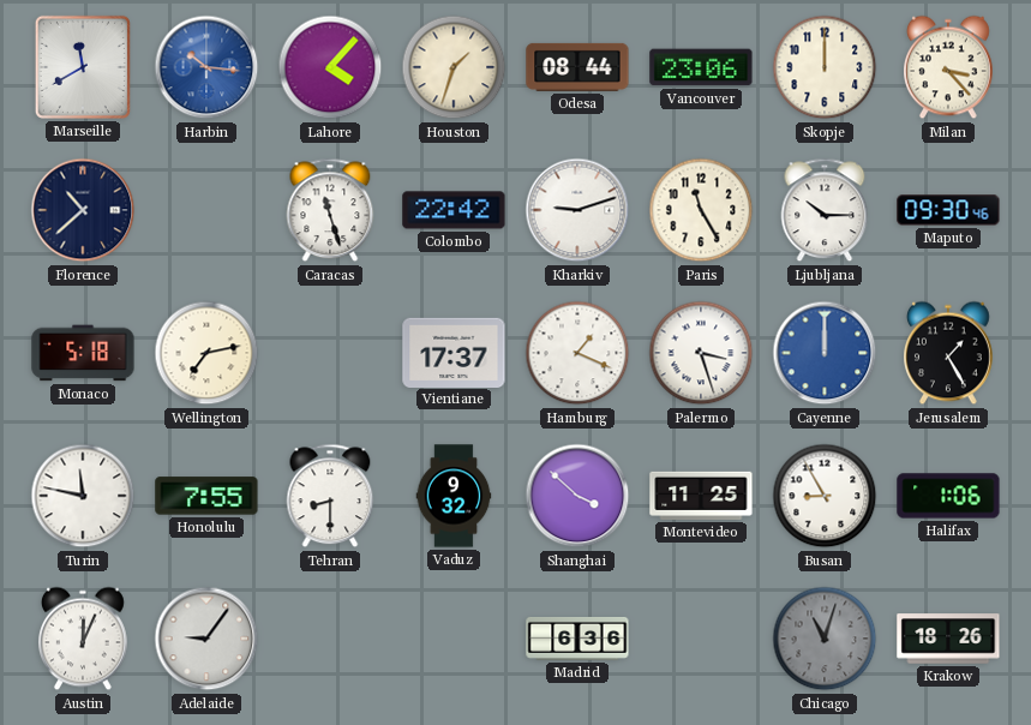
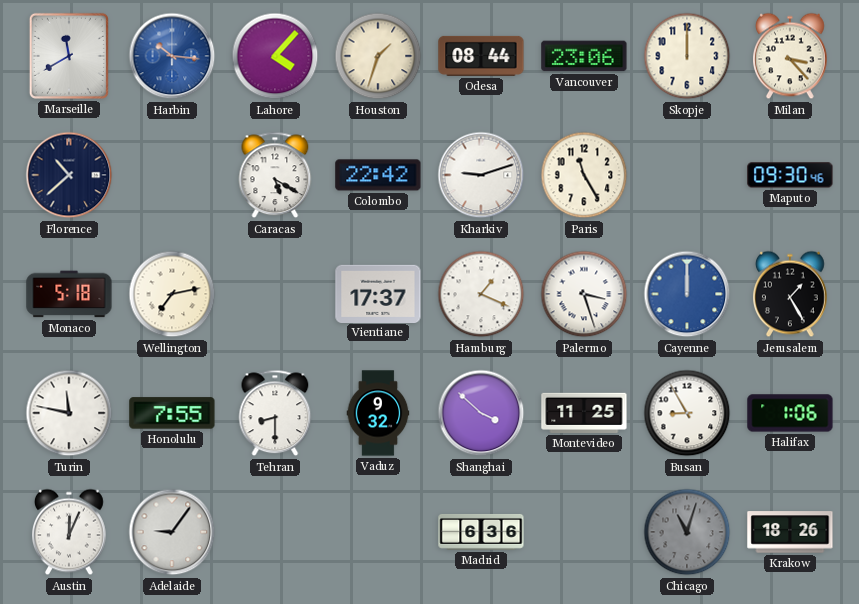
Caracas: 11:27 -> 5:20 (275, 175)
Ljubljana: 10:15 -> none (825, 210)
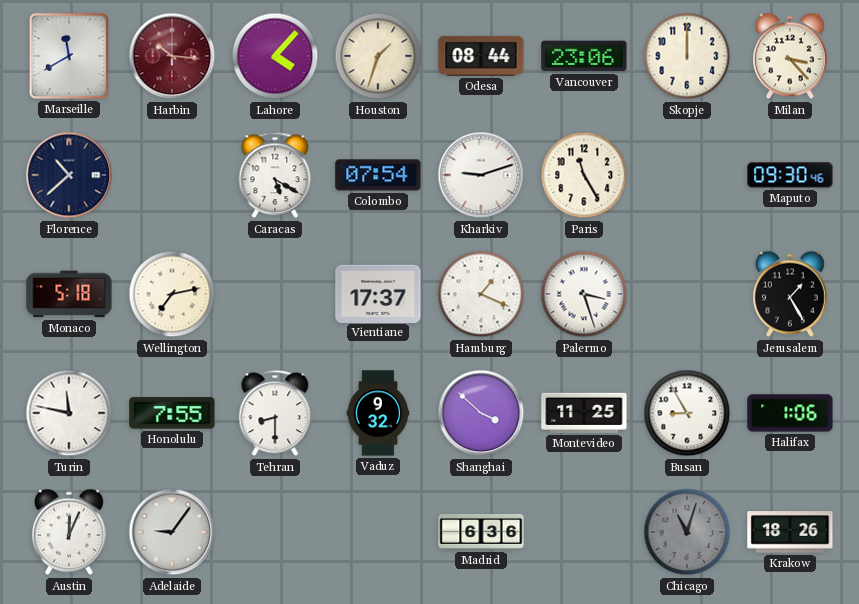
Harbin dial: blue -> burgundy (172, 56)
Colombo: 22:42 -> 07:54 (378, 175)
Cayenne: 12:00 -> none (687, 294)
